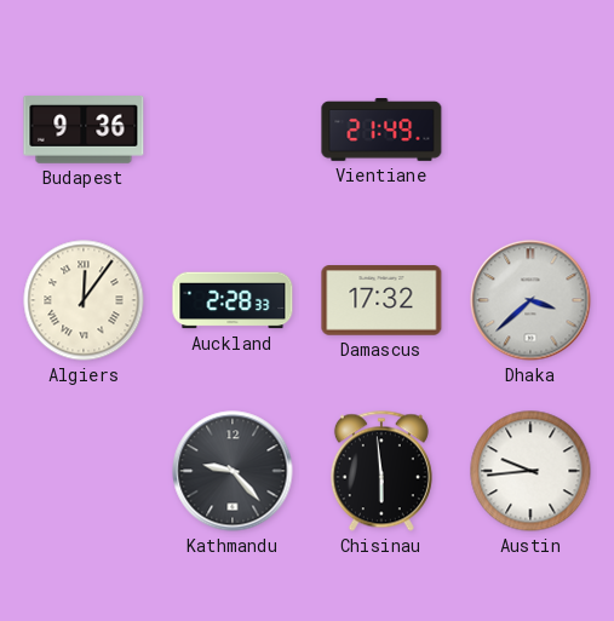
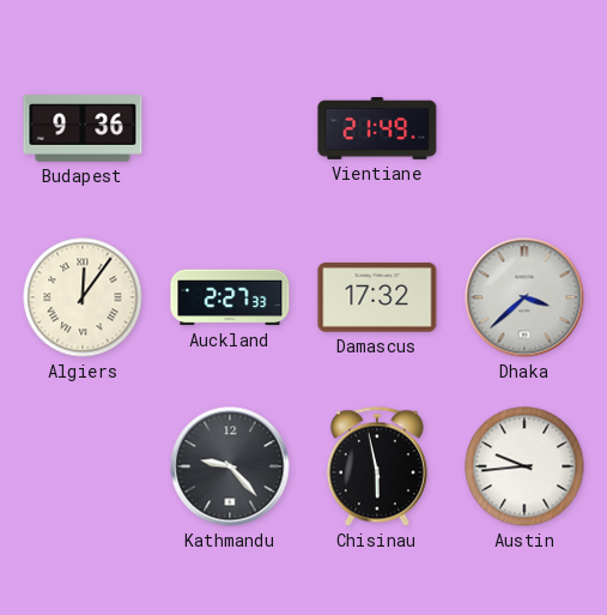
Auckland: 2:28 -> 2:27 (230, 297)
Chisinau: 5:59 -> 5:58 (377, 466)
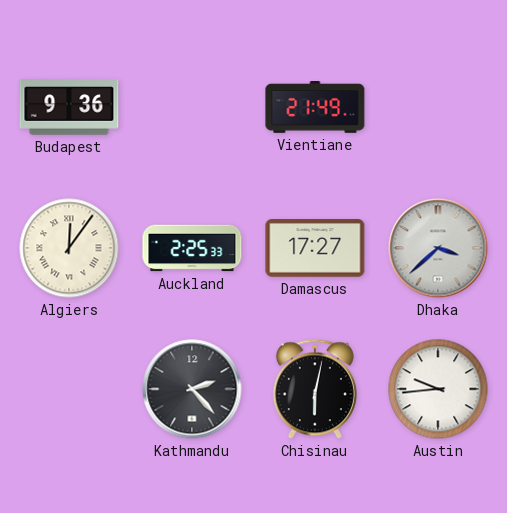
Auckland: 2:27 -> 2:25 (192, 248)
Damascus: 17:32 -> 17:27 (315, 248)
Kathmandu: 9:23 -> 2:23 (192, 389)
Chisinau: 5:58 -> 6:02 (315, 389)
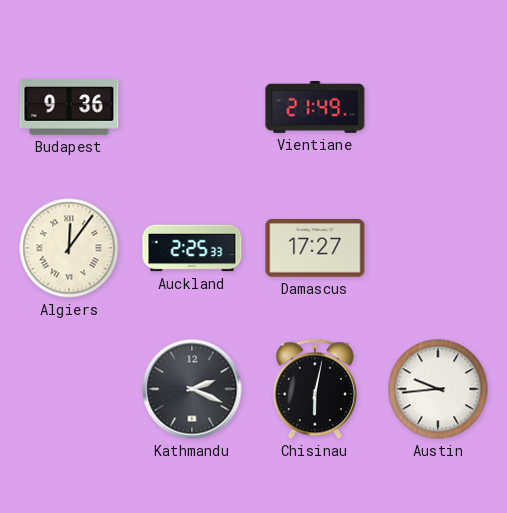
Dhaka: 3:38 -> none (438, 248)
Kathmandu: 2:23 -> 2:19 (192, 389)
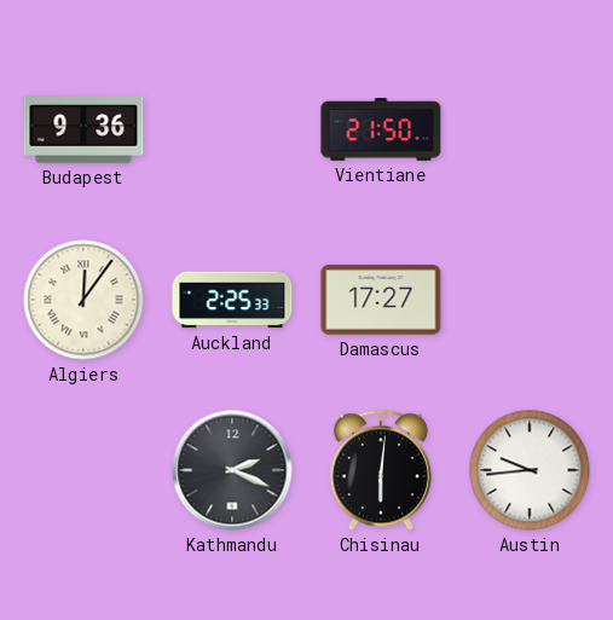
Vientiane: 21:49 -> 21:50 (381, 131)
Chisinau: 6:02 -> 6:01 (381, 470)
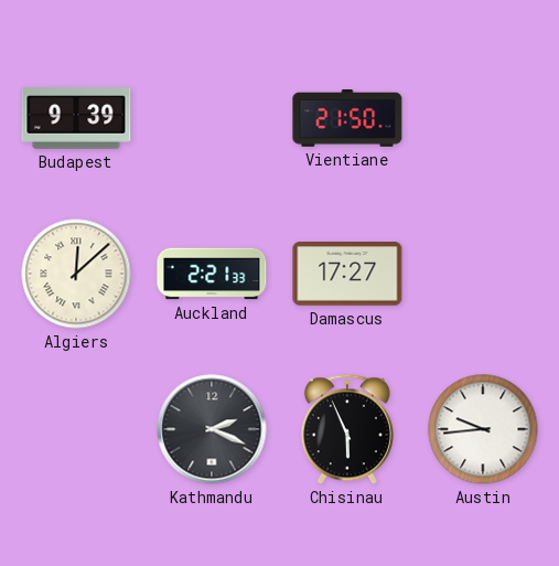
Budapest: 9:36 -> 9:39 (76, 119)
Algiers: 12:06 -> 12:08 (76, 274)
Auckland: 2:25 -> 2:21 (212, 274)
Chisinau: 6:01 -> 5:56 (347, 429)
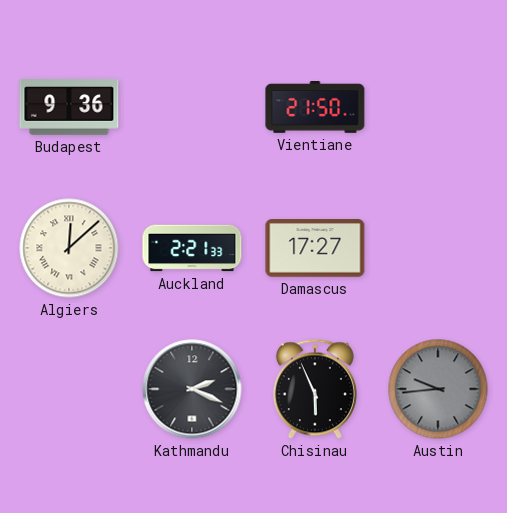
Budapest: 9:39 -> 9:36 (69, 108)
Austin dial: white -> grey (438, 389)
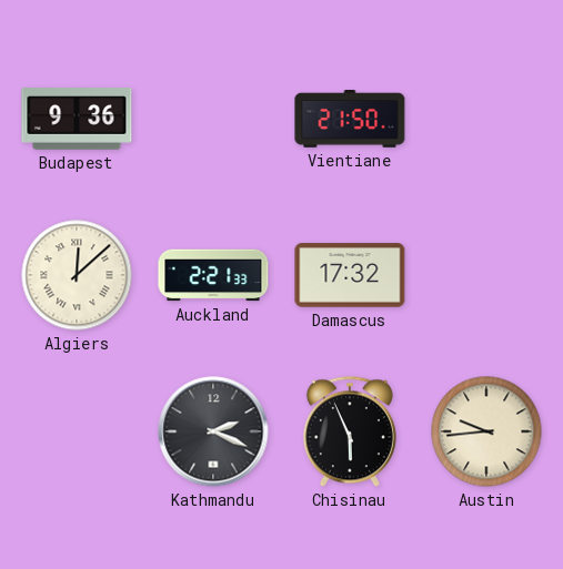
Damascus: 17:27 -> 17:32 (350, 275)
Austin dial: grey -> cream (486, 431)
